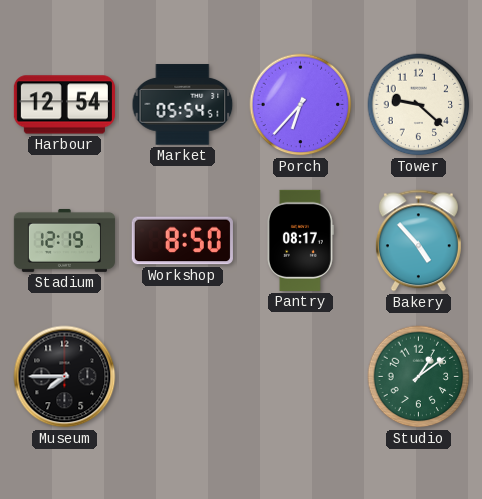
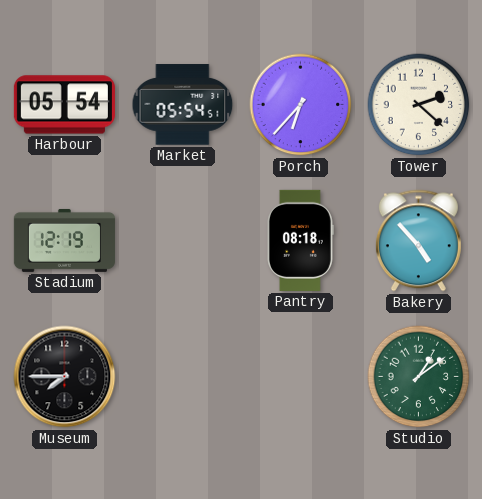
Harbour: 12:54 -> 05:54 (64, 105)
Tower: 9:22 -> 2:22 (419, 105)
Workshop: 8:50 -> none (182, 241)
Pantry: 08:17 -> 08:18 (300, 240)
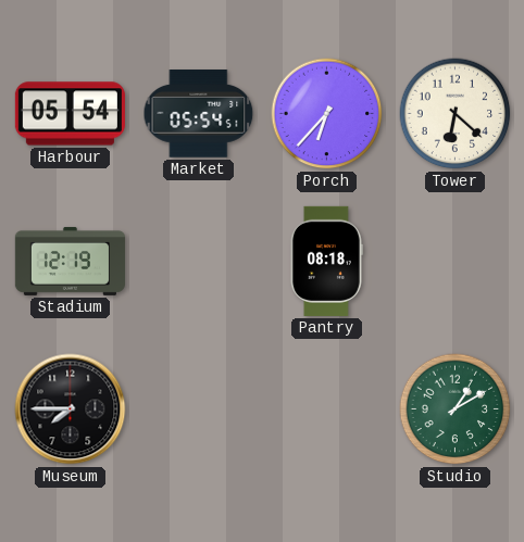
Tower: 2:22 -> 6:22 (456, 114)
Bakery: 4:53 -> none (418, 241)
Studio: 1:09 -> 1:10 (456, 409)
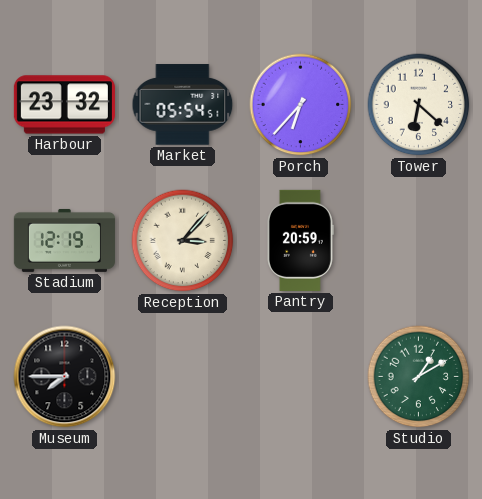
Harbour: 05:54 -> 23:32 (64, 105)
Reception: none -> 3:07 (183, 241)
Pantry: 08:18 -> 20:59 (300, 240)
